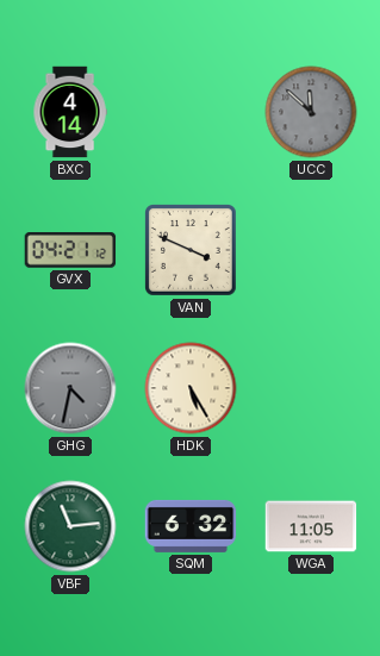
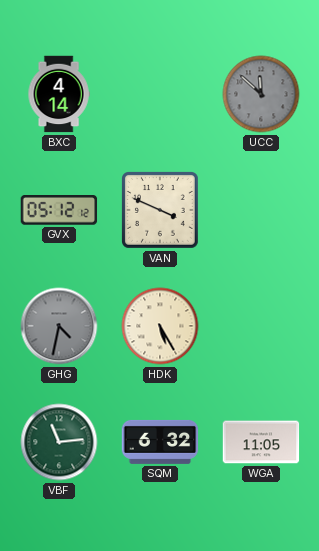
GVX: 04:21 -> 05:12 (59, 210)
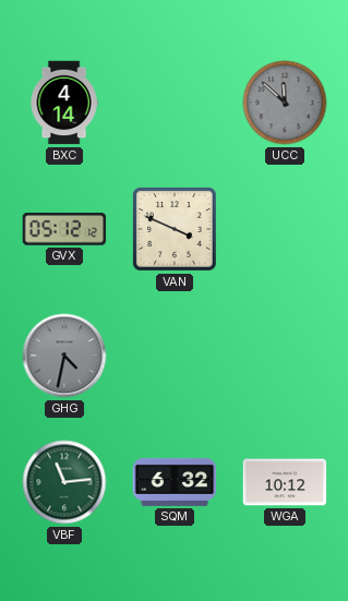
HDK: 5:25 -> none (160, 326)
WGA: 11:05 -> 10:12 (285, 482)
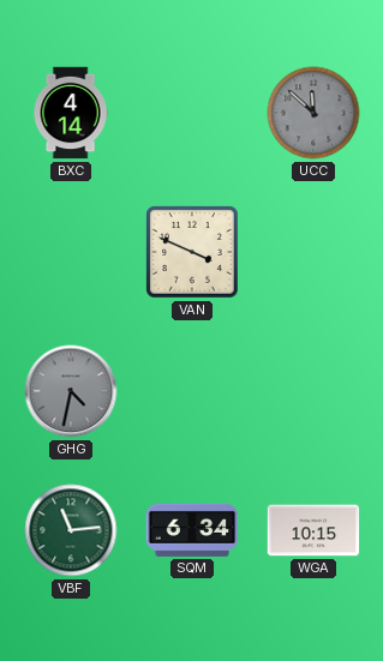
GVX: 05:12 -> none (64, 229)
SQM: 6:32 -> 6:34 (192, 530)
WGA: 10:12 -> 10:15 (313, 530)
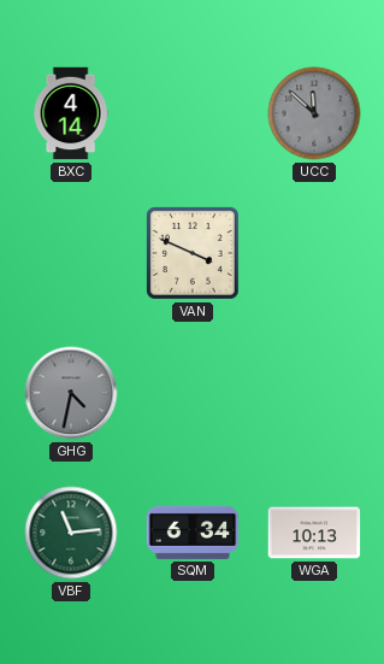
WGA: 10:15 -> 10:13 (314, 533)
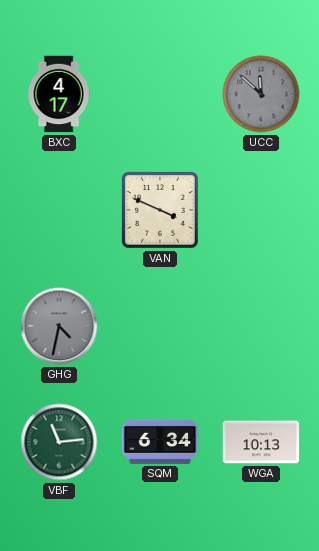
BXC: 4:14 -> 4:17 (59, 94)
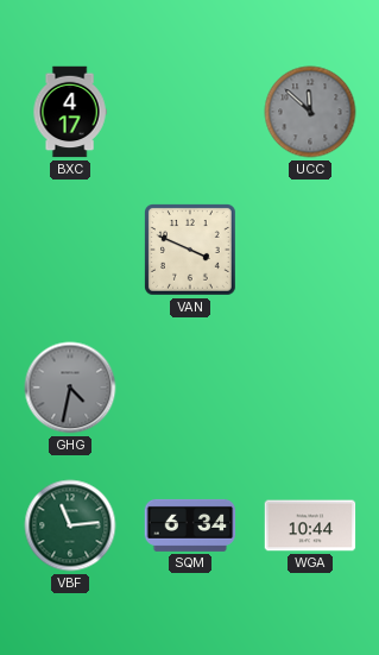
WGA: 10:13 -> 10:44 (310, 525)
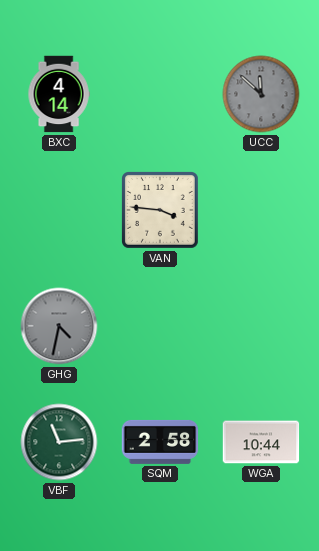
BXC: 4:17 -> 4:14 (59, 94)
VAN: 3:49 -> 3:46 (161, 211)
SQM: 6:34 -> 2:58 (160, 442)
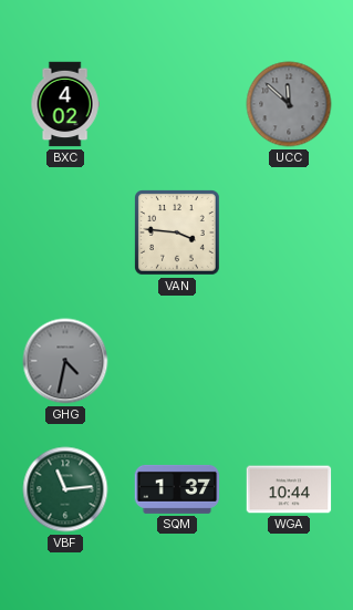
BXC: 4:14 -> 4:02 (65, 104)
SQM: 2:58 -> 1:37 (177, 489)
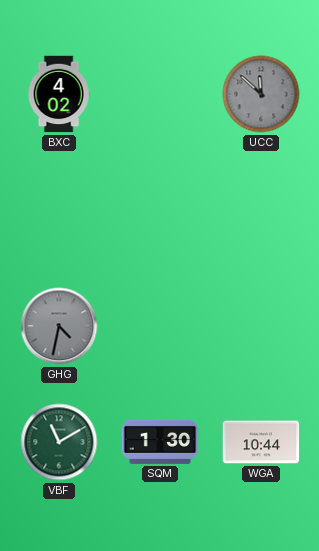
VAN: 3:46 -> none (178, 234)
VBF: 11:14 -> 11:10 (59, 442)
SQM: 1:37 -> 1:30 (160, 442)
